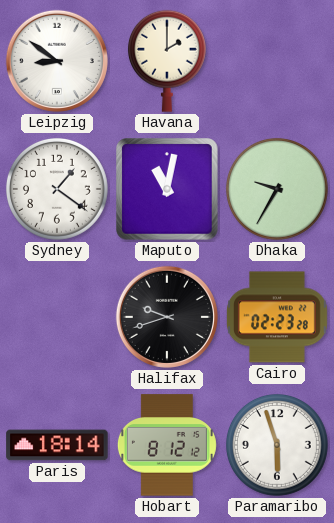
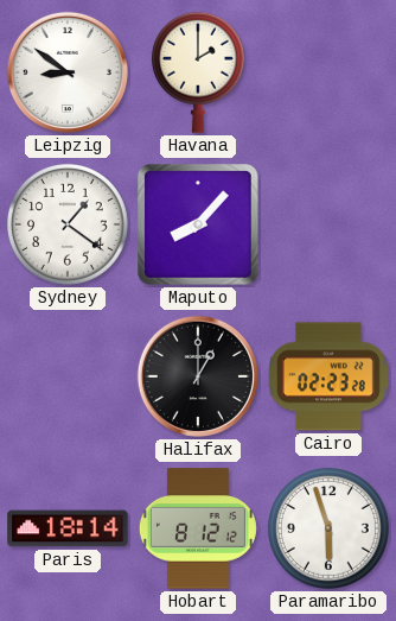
Maputo: 11:02 -> 8:07 (198, 224)
Dhaka: 9:35 -> none (277, 189)
Halifax: 9:42 -> 1:00 (198, 376)
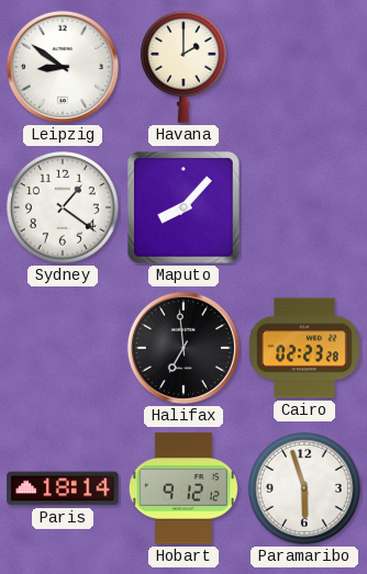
Halifax: 1:00 -> 6:59 (183, 348)
Hobart: 8:12 -> 9:12 (183, 488)
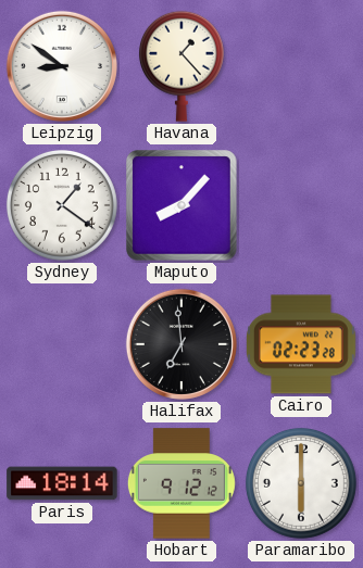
Havana: 2:00 -> 1:23 (181, 66)
Paramaribo: 5:57 -> 6:00 (301, 483)
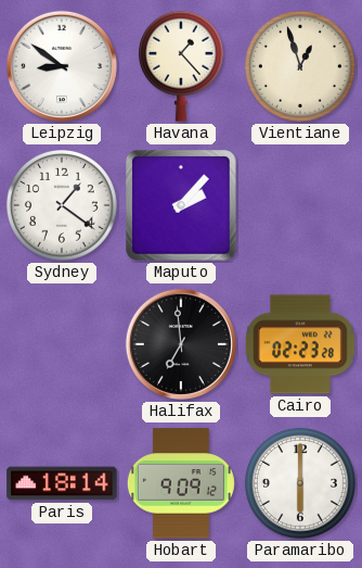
Vientiane: none -> 12:57 (300, 66)
Maputo: 8:07 -> 2:07 (181, 205)
Hobart: 9:12 -> 9:09 (181, 483)
